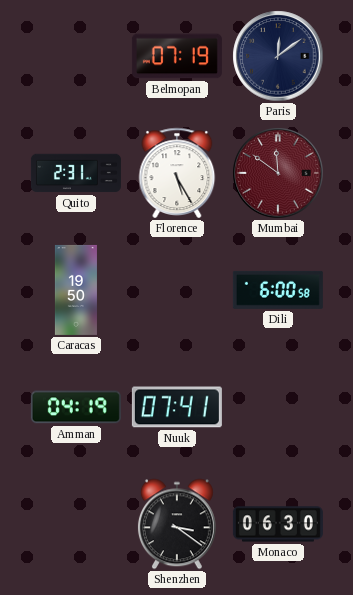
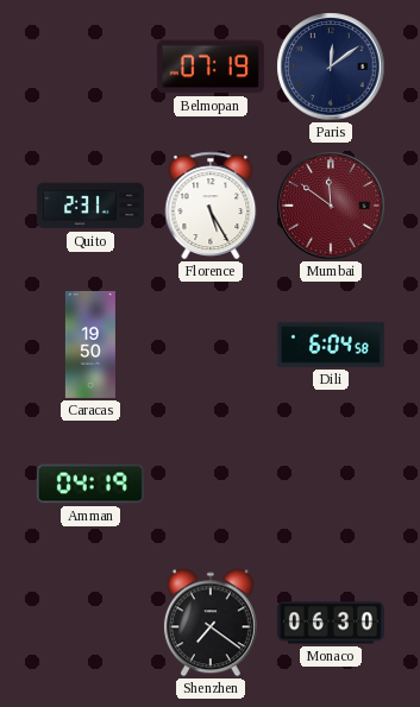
Dili: 6:00 -> 6:04 (331, 345)
Nuuk: 07:41 -> none (177, 407)
Shenzhen: 3:21 -> 7:21 (211, 623)
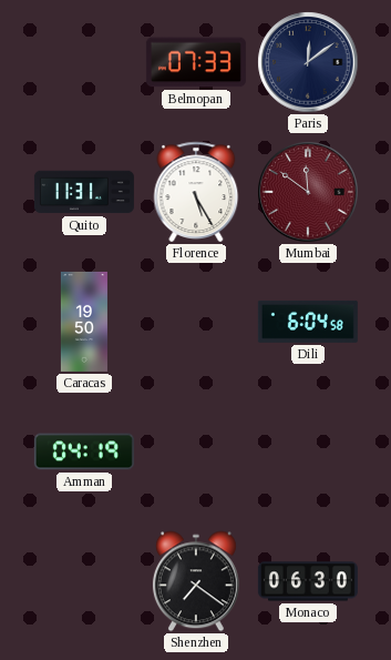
Belmopan: 07:19 -> 07:33 (196, 62)
Quito: 2:31 -> 11:31 (84, 192)
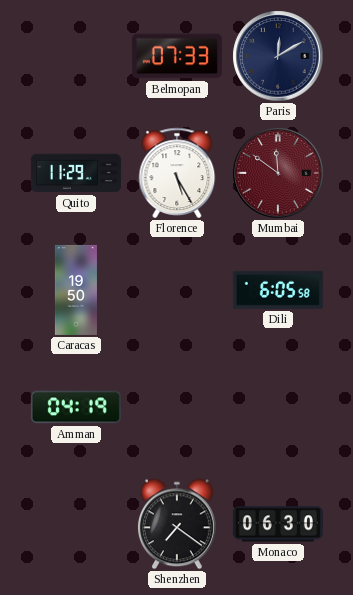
Paris: 12:09 -> 12:10 (278, 56)
Quito: 11:31 -> 11:29 (76, 173)
Dili: 6:04 -> 6:05 (278, 290)
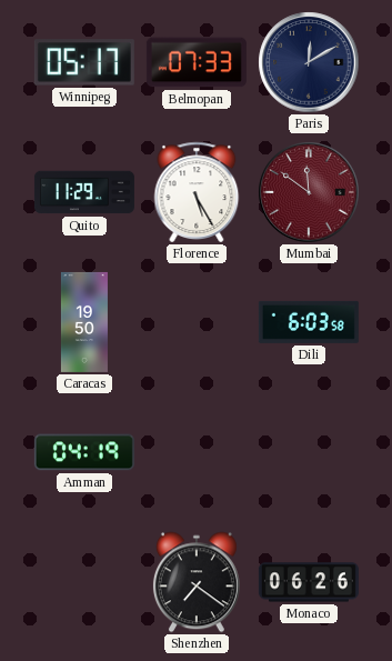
Winnipeg: none -> 05:17 (84, 62)
Dili: 6:05 -> 6:03 (309, 322)
Monaco: 06:30 -> 06:26 (309, 582)
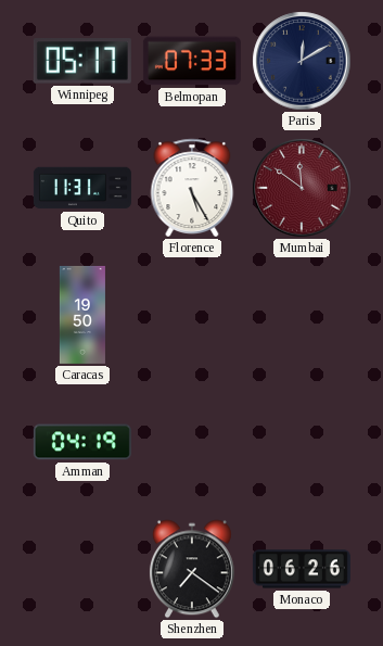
Quito: 11:29 -> 11:31 (82, 188)
Dili: 6:03 -> none (309, 322)
